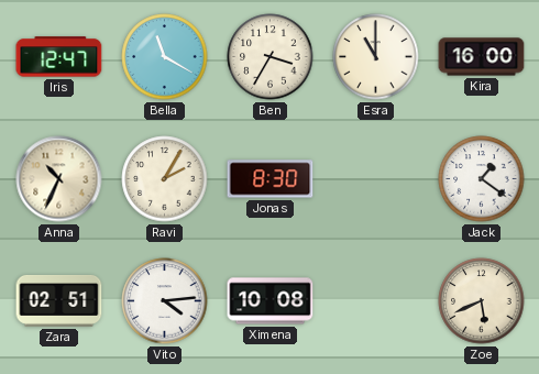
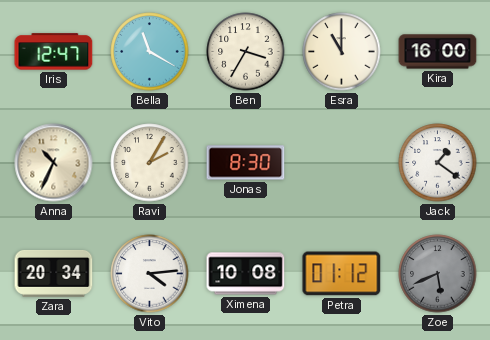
Zara: 02:51 -> 20:34 (54, 273)
Petra: none -> 01:12 (342, 274)
Zoe dial: cream -> grey (438, 274)
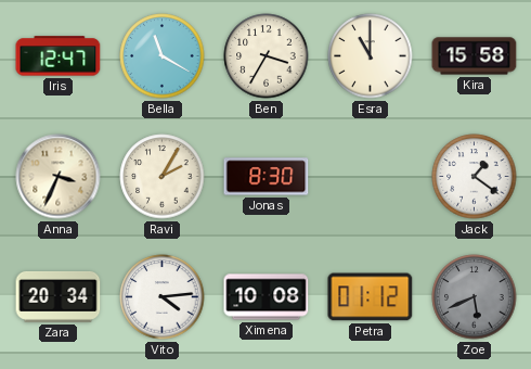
Kira: 16:00 -> 15:58 (475, 56)
Anna: 10:34 -> 3:34 (59, 177)
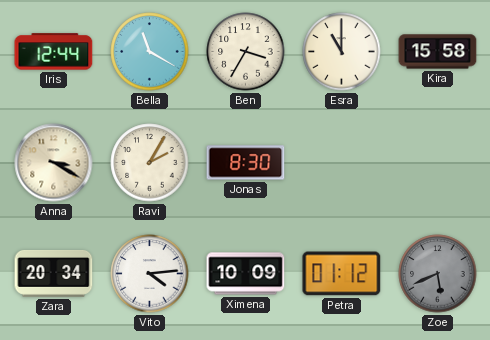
Iris: 12:47 -> 12:44 (54, 52)
Anna: 3:34 -> 3:20 (54, 163)
Jack: 1:21 -> none (475, 177)
Ximena: 10:08 -> 10:09 (246, 274)
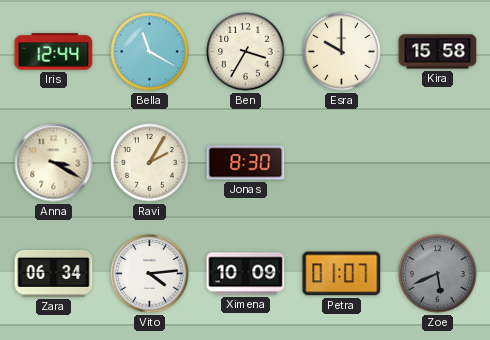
Esra: 11:00 -> 10:00 (342, 52)
Zara: 20:34 -> 06:34 (54, 273)
Petra: 01:12 -> 01:07 (342, 274)
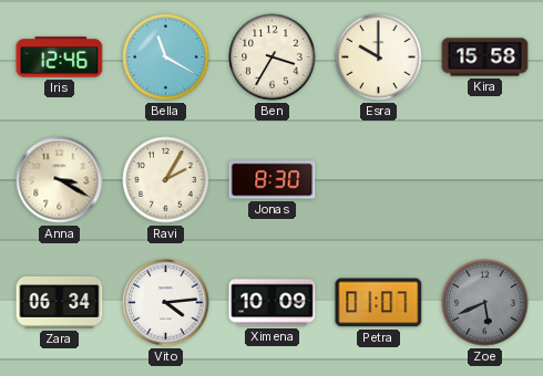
Iris: 12:44 -> 12:46 (60, 58)
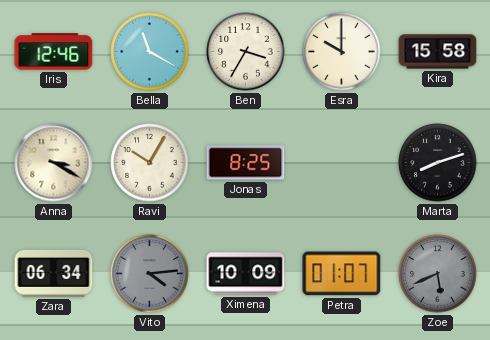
Ravi: 2:05 -> 10:05 (150, 163)
Jonas: 8:30 -> 8:25 (246, 163)
Marta: none -> 8:12 (438, 163)
Vito dial: white -> grey (150, 274)
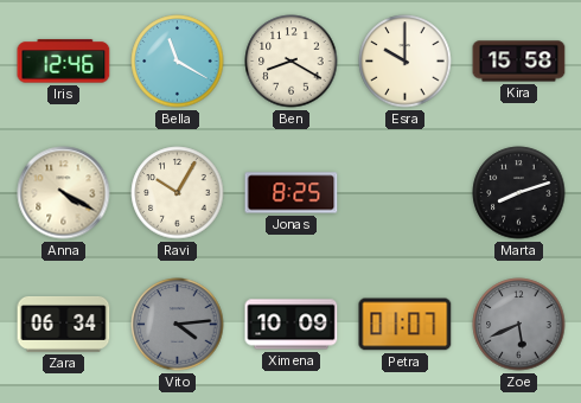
Ben: 3:35 -> 8:20 (292, 62)
Anna: 3:20 -> 4:20 (64, 193)
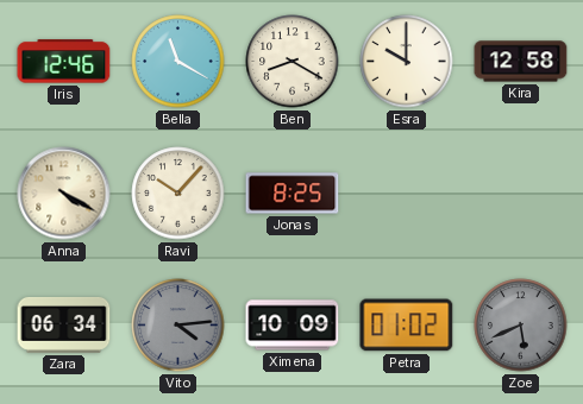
Kira: 15:58 -> 12:58 (521, 62)
Ravi: 10:05 -> 10:07 (178, 194)
Marta: 8:12 -> none (519, 193)
Petra: 01:07 -> 01:02 (407, 326)
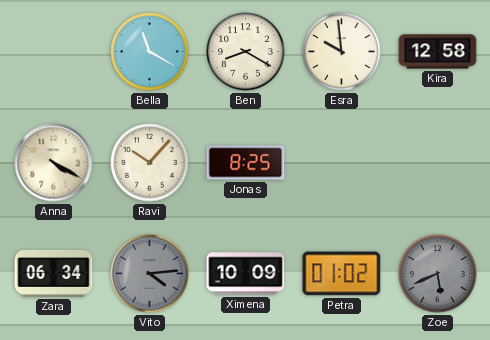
Iris: 12:46 -> none (64, 62)
Esra: 10:00 -> 9:59 (342, 52)
